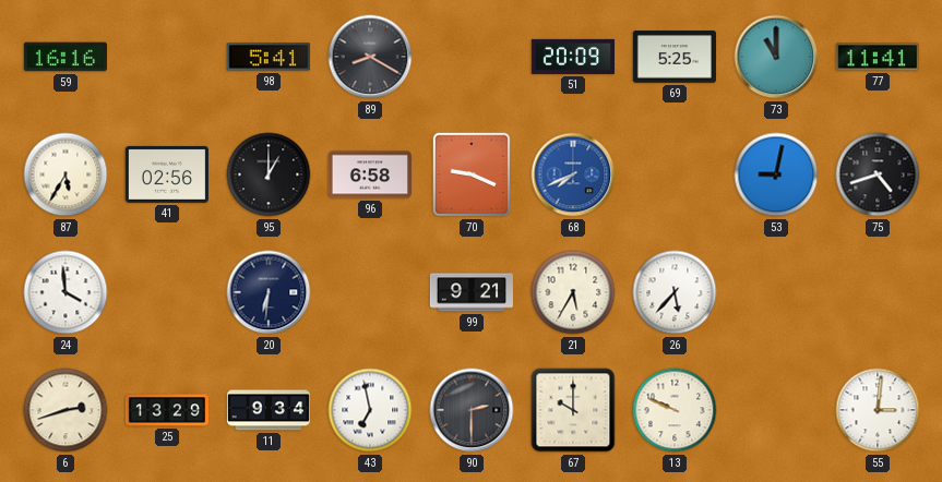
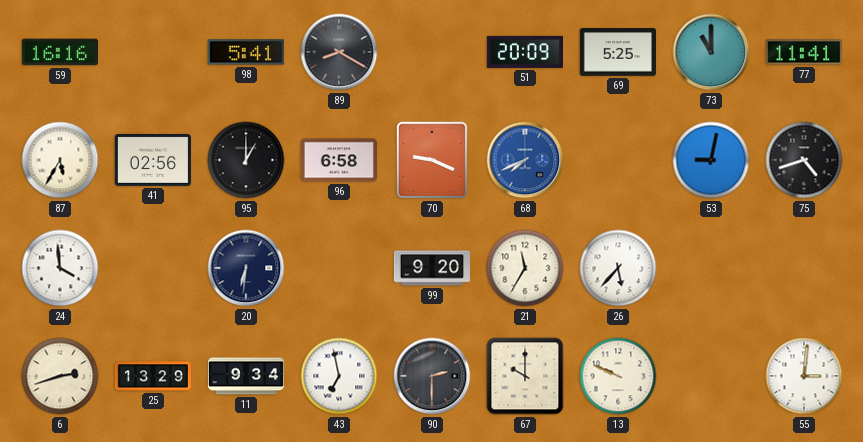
99: 9:21 -> 9:20 (431, 268)
21: 5:35 -> 11:35 (525, 268)
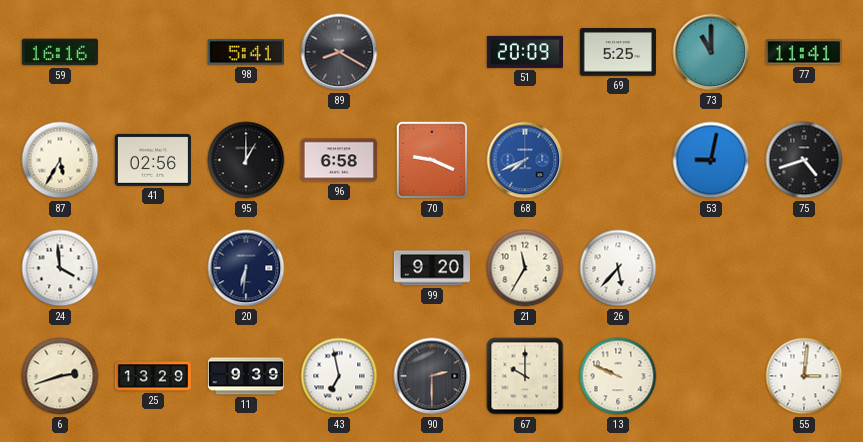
11: 9:34 -> 9:39 (246, 376)
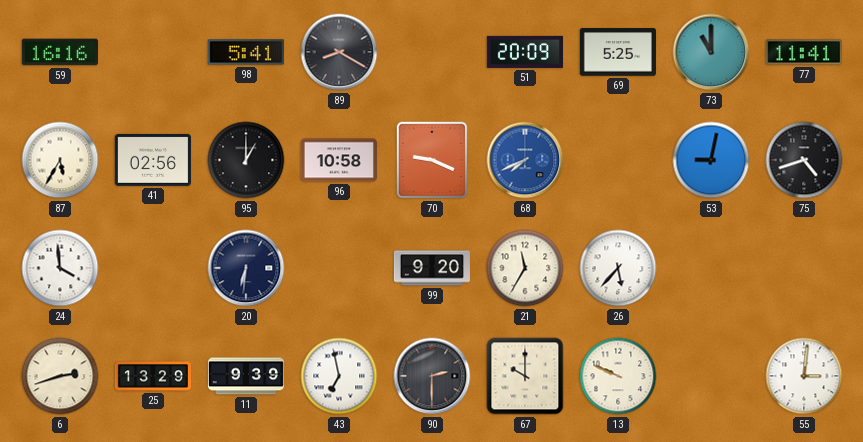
96: 6:58 -> 10:58 (339, 160)
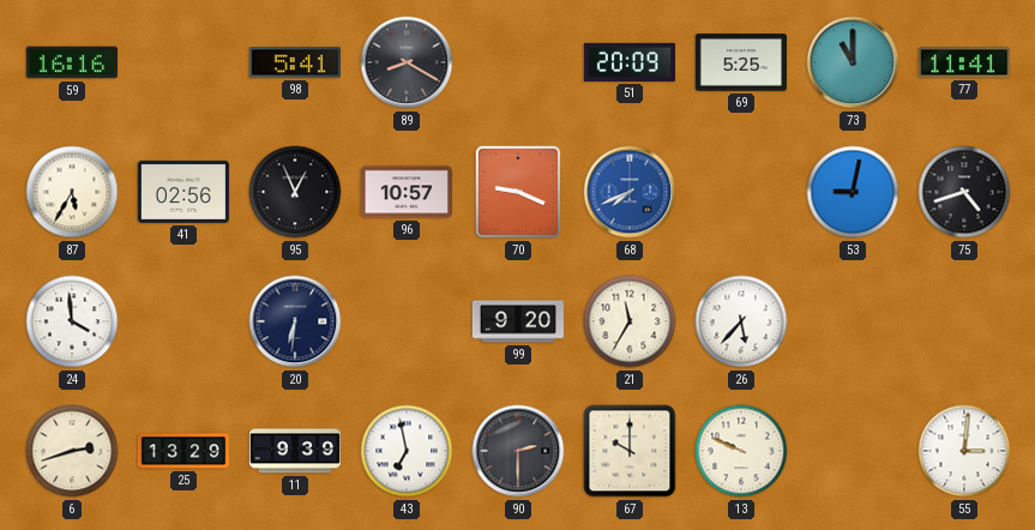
95: 1:00 -> 12:56 (295, 192)
96: 10:58 -> 10:57 (407, 192)
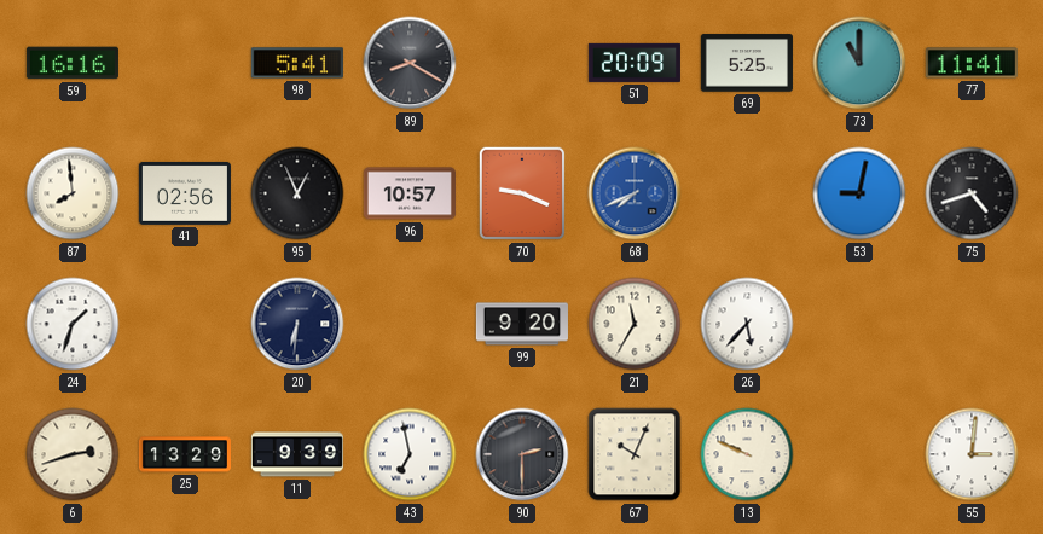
87: 5:35 -> 7:59 (73, 193)
24: 3:59 -> 1:33 (73, 324)
67: 10:00 -> 10:04 (635, 454)
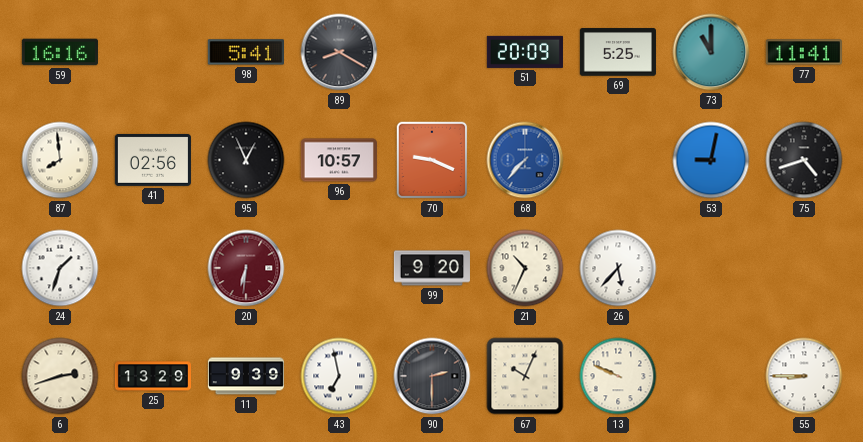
68: 7:41 -> 7:37 (525, 160)
20 dial: navy -> burgundy (246, 268)
21: 11:35 -> 10:34 (525, 268)
55: 3:01 -> 8:45 (804, 376)
